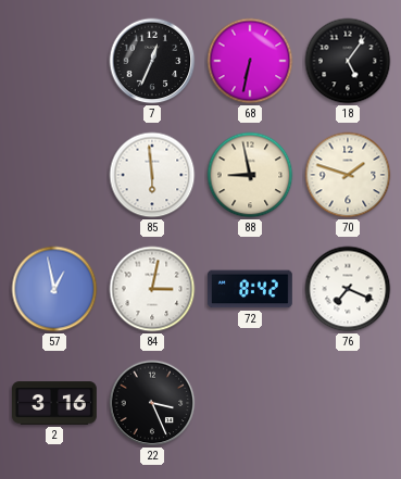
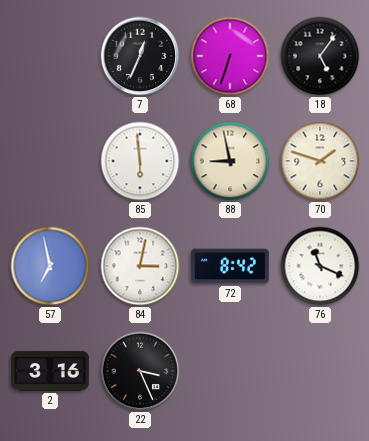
68: 6:32 -> 6:33 (230, 56)
57: 12:58 -> 6:58 (50, 266)
76: 7:19 -> 11:19 (320, 266)
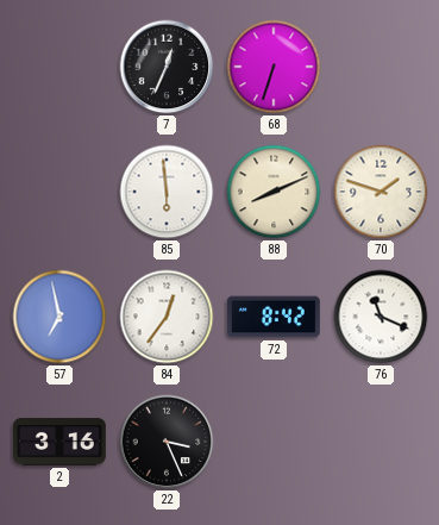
18: 5:06 -> none (320, 56)
88: 8:58 -> 8:11 (274, 192)
84: 3:02 -> 12:36 (167, 317)
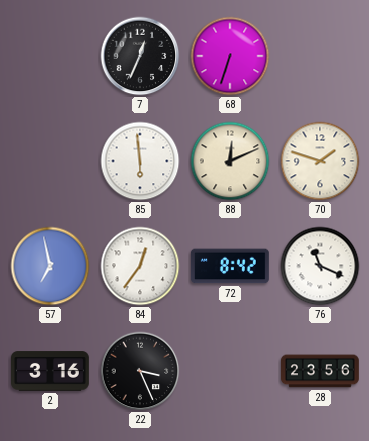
88: 8:11 -> 12:11 (230, 161)
28: none -> 23:56 (321, 371)
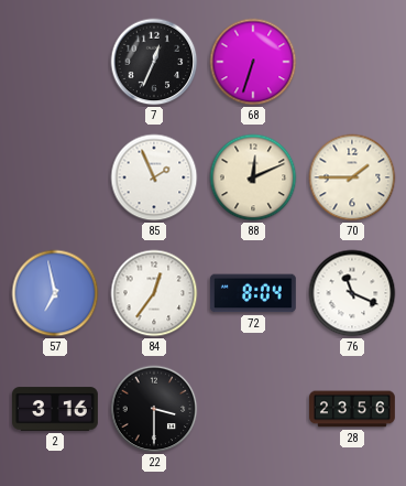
85: 5:59 -> 1:56 (154, 177)
70: 1:48 -> 1:45 (352, 177)
72: 8:42 -> 8:04 (253, 293)
22: 3:26 -> 3:30 (154, 409)
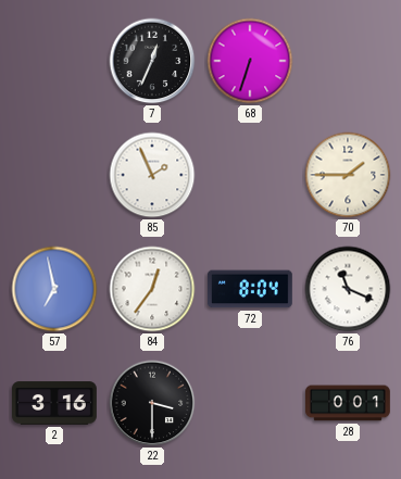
88: 12:11 -> none (253, 177)
28: 23:56 -> 0:01 (349, 403)
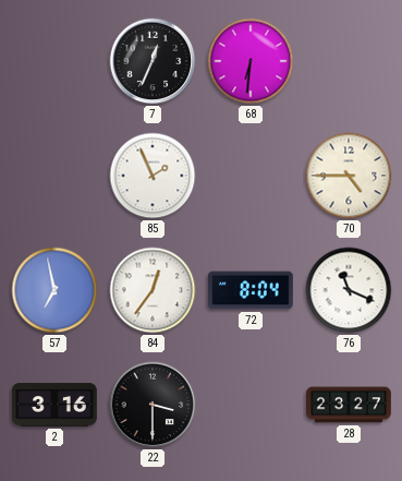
68: 6:33 -> 6:31 (251, 61)
70: 1:45 -> 4:45 (349, 176)
28: 0:01 -> 23:27 (350, 405)
